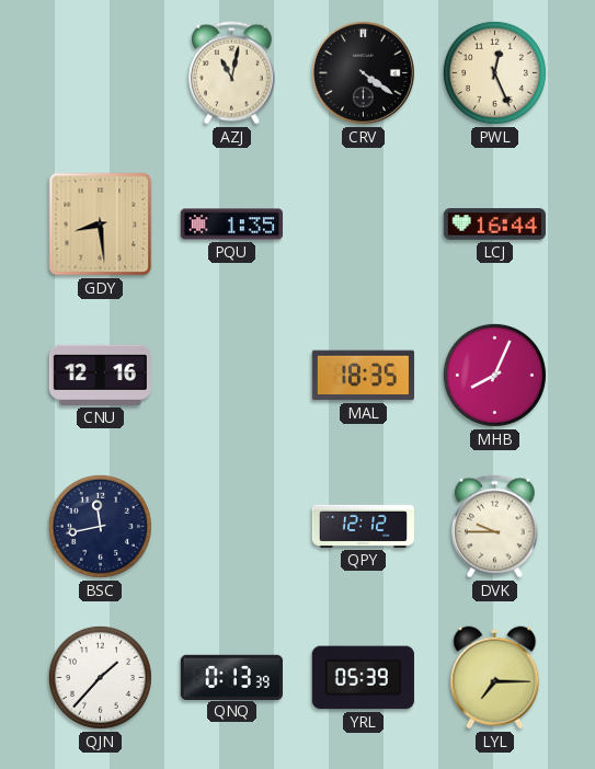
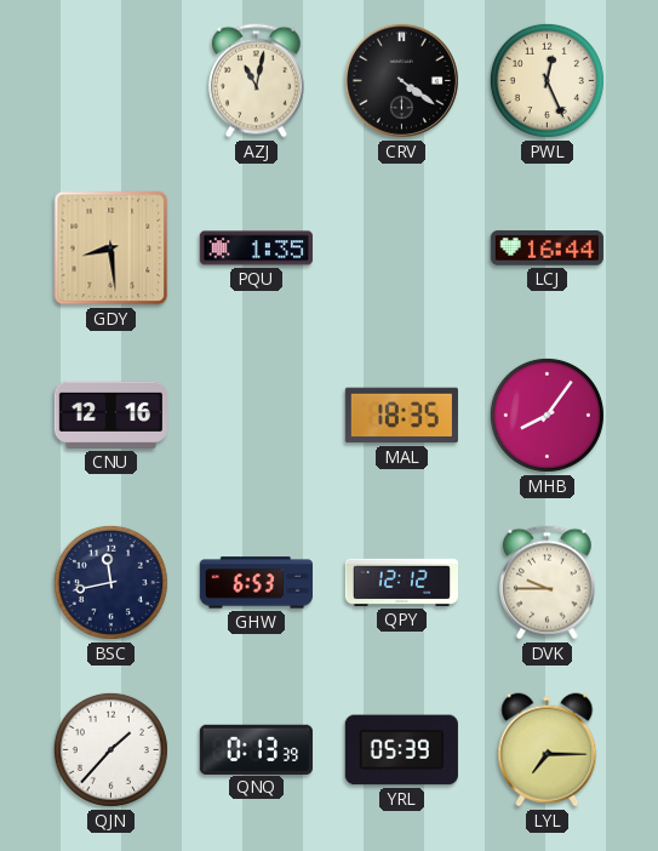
MHB: 8:04 -> 8:06 (547, 415)
GHW: none -> 6:53 (256, 583)
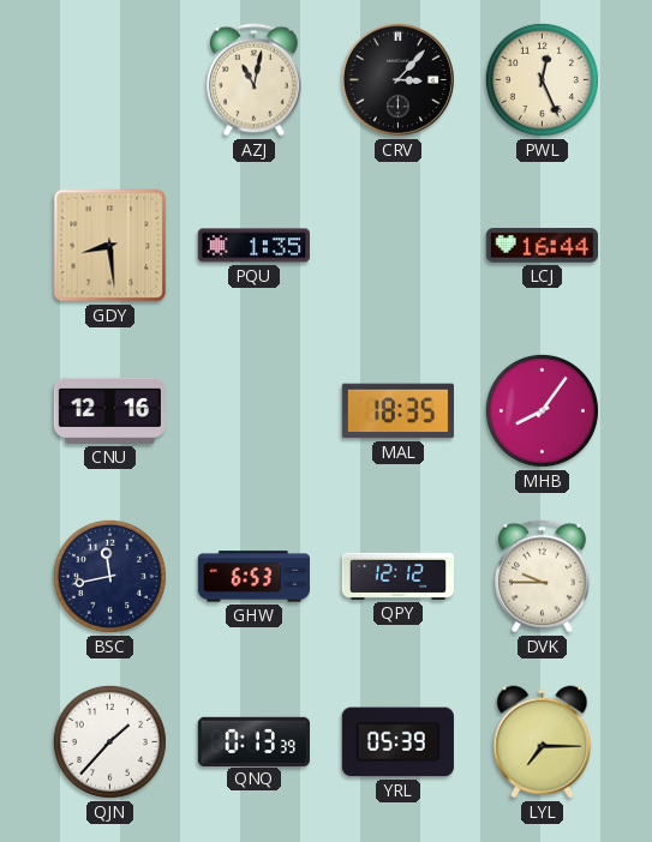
CRV: 4:21 -> 3:07 (397, 79)
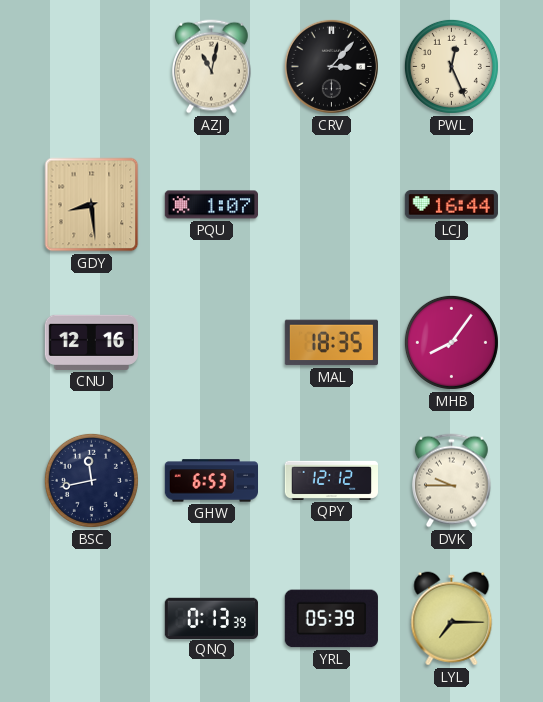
PQU: 1:35 -> 1:07 (211, 205)
QJN: 1:37 -> none (109, 741)
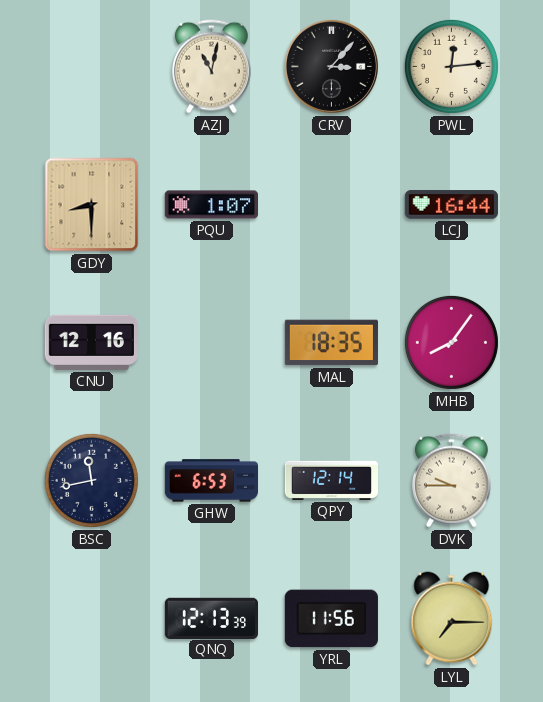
PWL: 12:26 -> 12:14 (451, 66)
GDY: 8:29 -> 8:30 (92, 205)
QPY: 12:12 -> 12:14 (332, 480)
QNQ: 0:13 -> 12:13 (211, 618)
YRL: 05:39 -> 11:56 (331, 619)
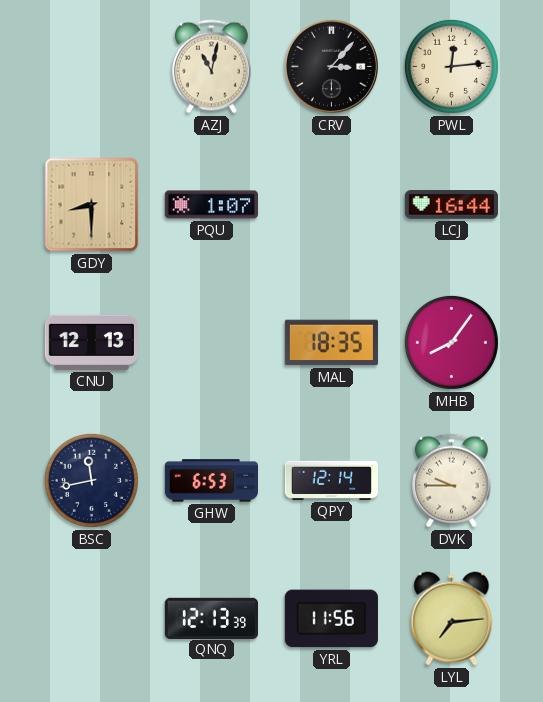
CNU: 12:16 -> 12:13 (91, 342)
LYL: 7:15 -> 7:14 (452, 619)
